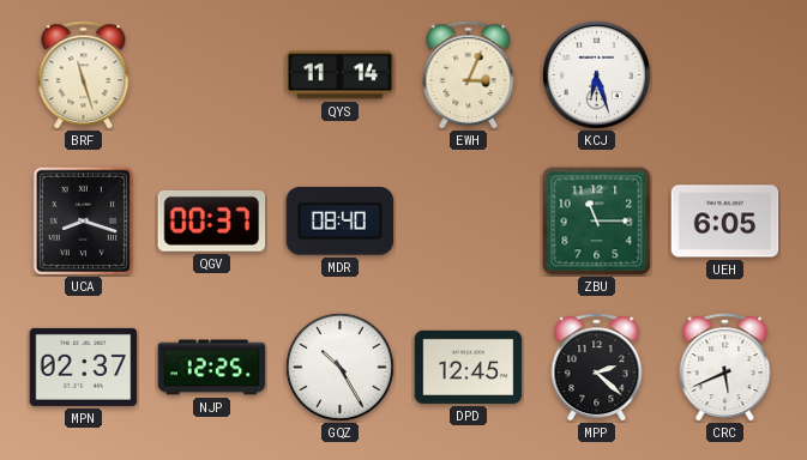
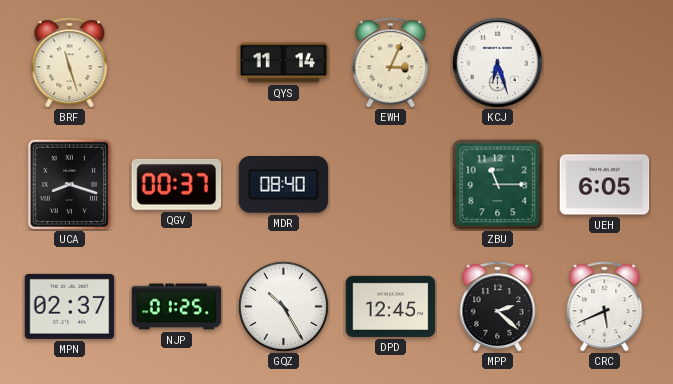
NJP: 12:25 -> 01:25 (177, 307)
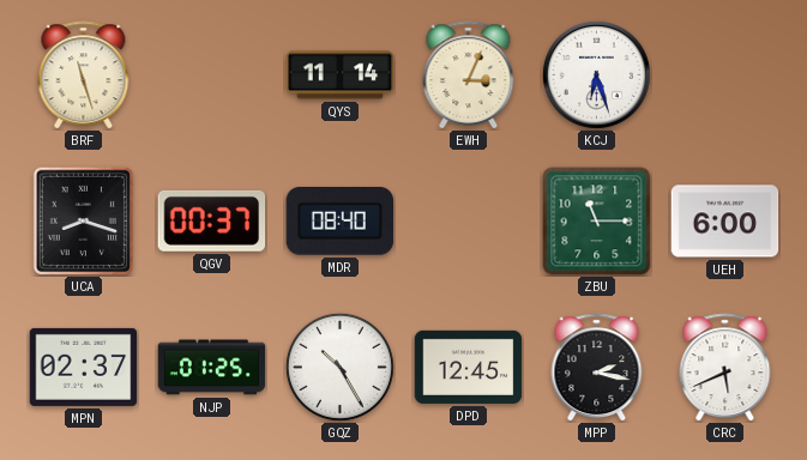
UEH: 6:05 -> 6:00 (725, 222)
MPP: 2:22 -> 2:17 (597, 368)
